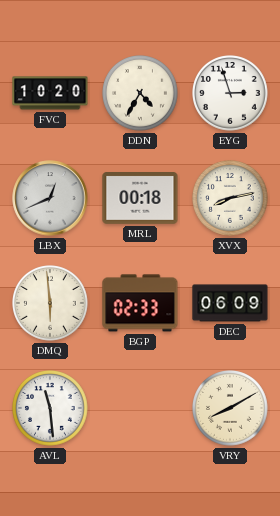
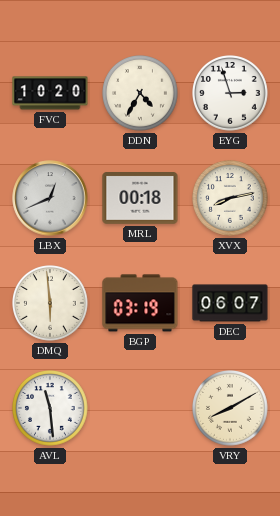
BGP: 02:33 -> 03:19 (140, 303)
DEC: 06:09 -> 06:07 (230, 303)
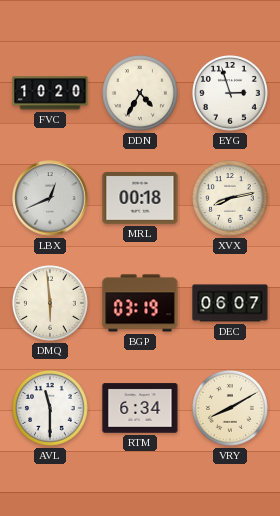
AVL: 11:29 -> 11:30 (51, 409)
RTM: none -> 6:34 (140, 408)
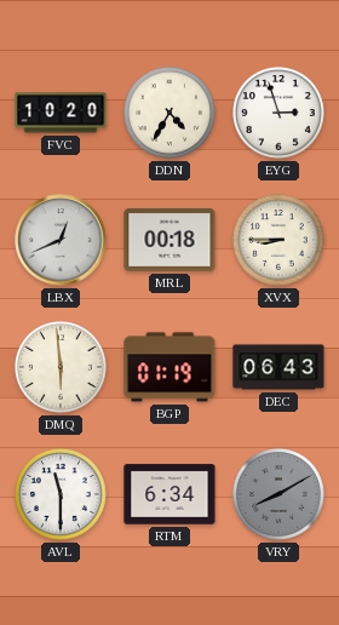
XVX: 8:13 -> 8:45 (280, 241)
BGP: 03:19 -> 01:19 (169, 367)
DEC: 06:07 -> 06:43 (278, 367)
VRY dial: cream -> grey (280, 495)
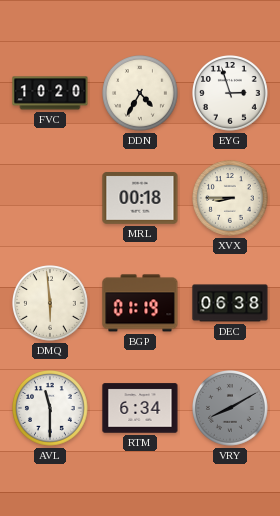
LBX: 12:41 -> none (61, 240)
DEC: 06:43 -> 06:38 (230, 303)
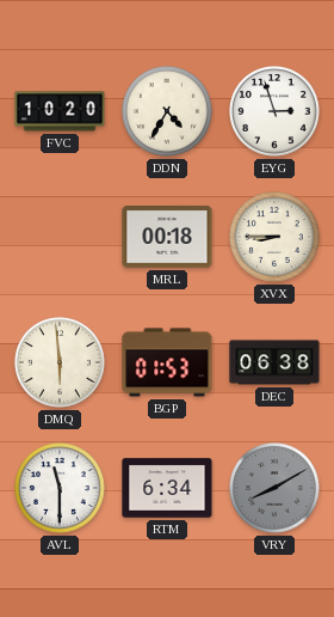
BGP: 01:19 -> 01:53 (167, 362)
